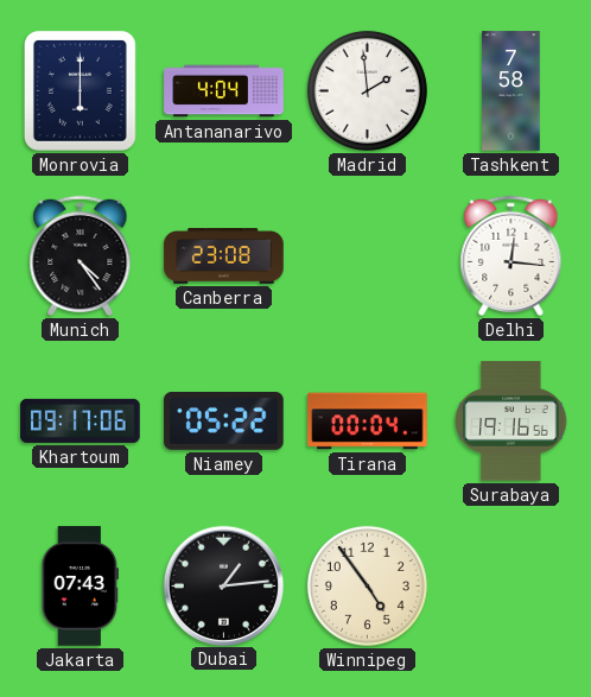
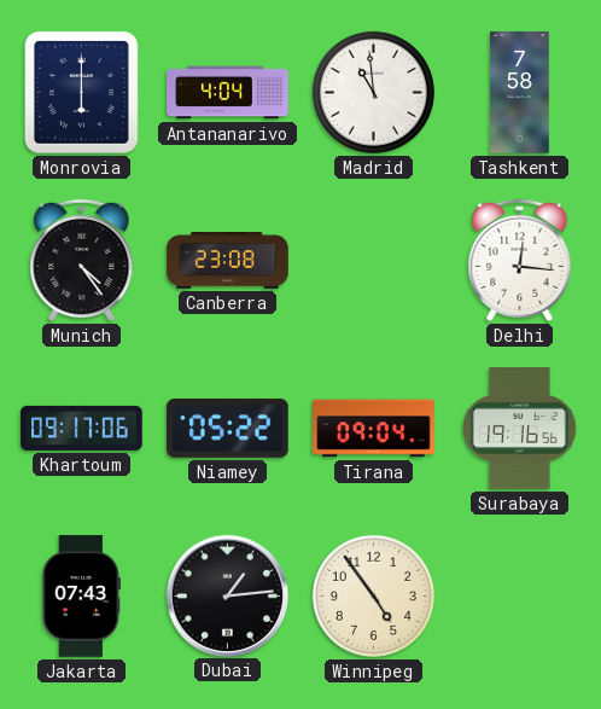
Madrid: 1:59 -> 10:59 (373, 92)
Tirana: 00:04 -> 09:04 (374, 429)
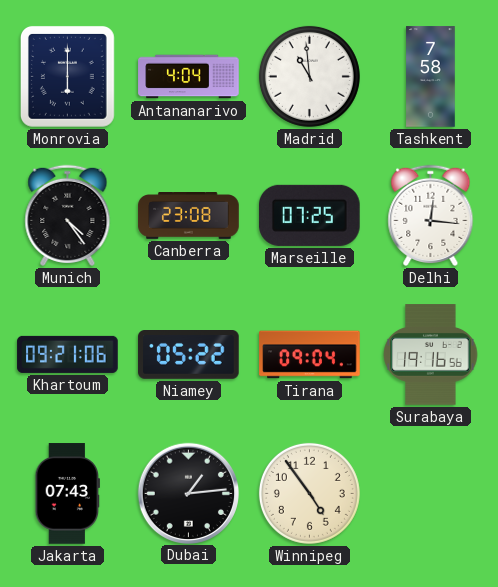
Marseille: none -> 07:25 (310, 215)
Khartoum: 09:17 -> 09:21 (68, 354)
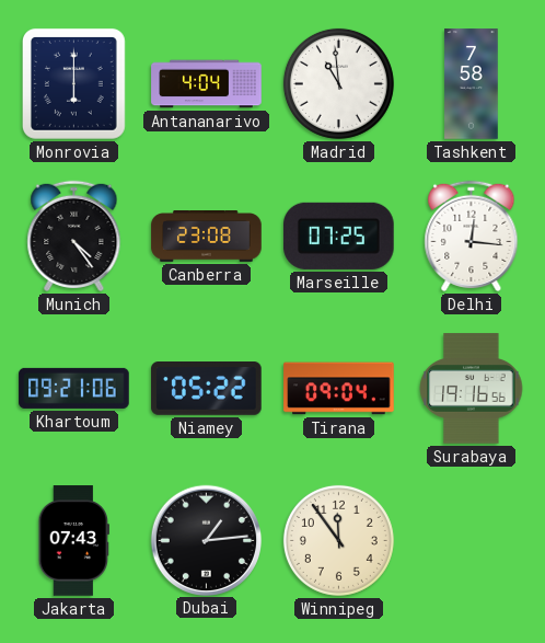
Winnipeg: 4:54 -> 11:54 (338, 540)
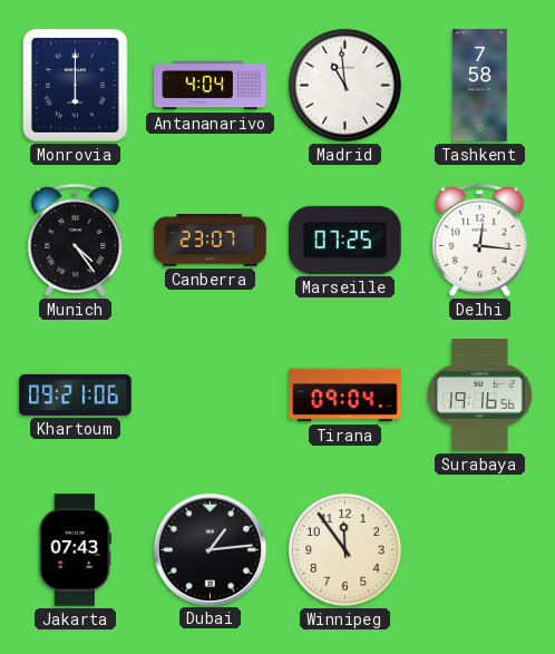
Canberra: 23:08 -> 23:07 (211, 241)
Niamey: 05:22 -> none (207, 389)
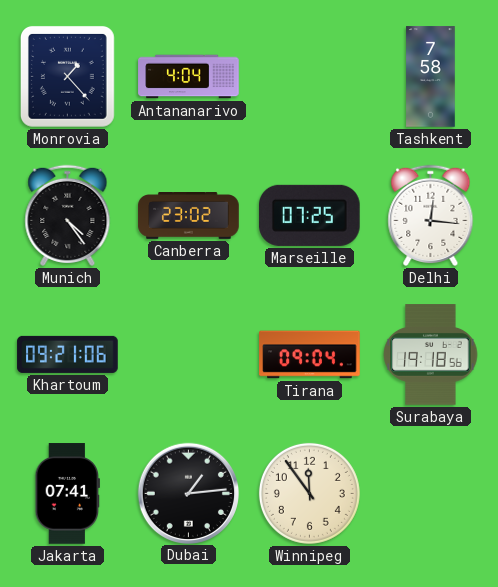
Monrovia: 6:00 -> 1:23 (67, 77)
Madrid: 10:59 -> none (344, 85)
Canberra: 23:07 -> 23:02 (189, 216)
Surabaya: 19:16 -> 19:18 (431, 355)
Jakarta: 07:43 -> 07:41 (67, 494)
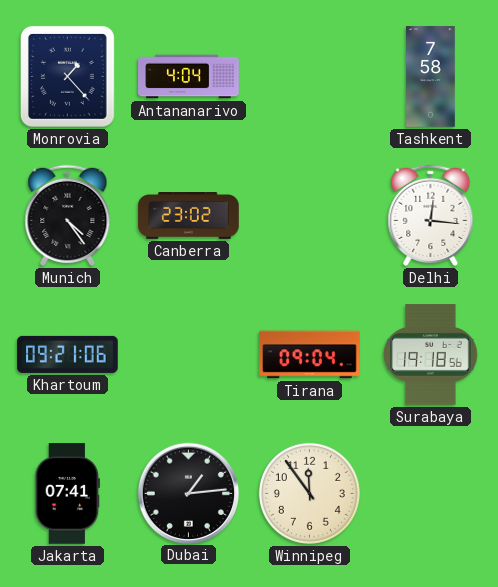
Marseille: 07:25 -> none (310, 215)
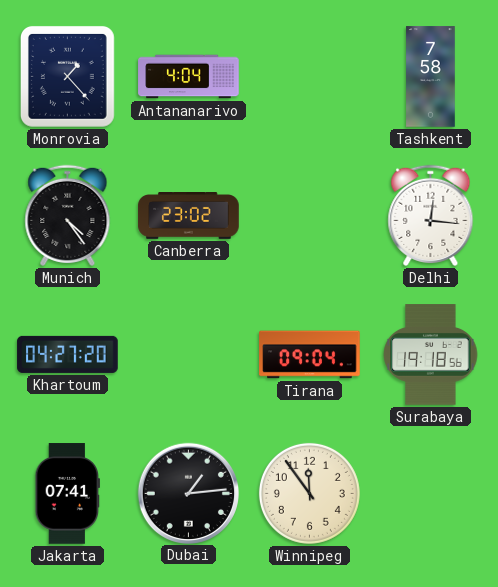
Khartoum: 09:21 -> 04:27 (68, 354)
